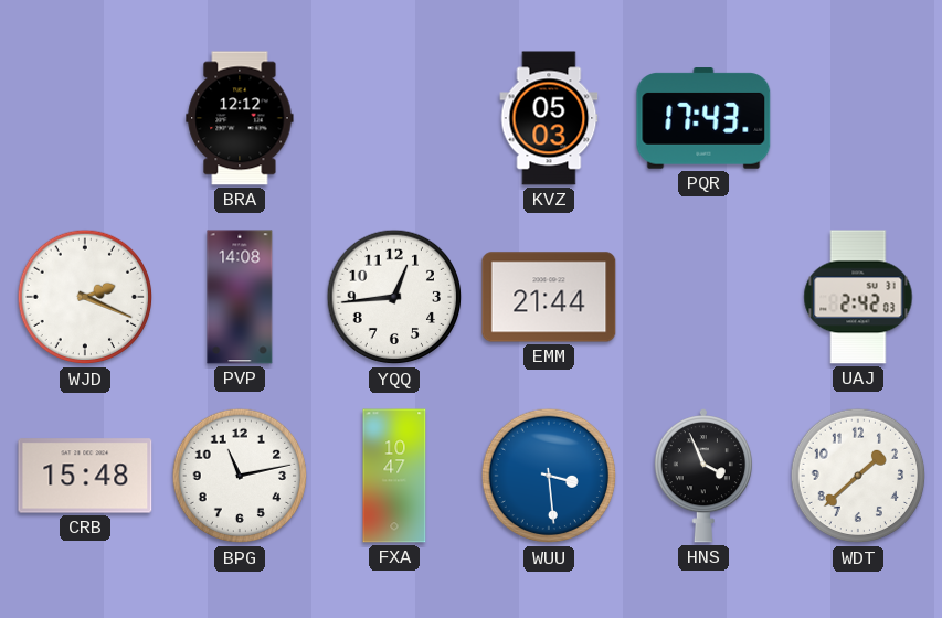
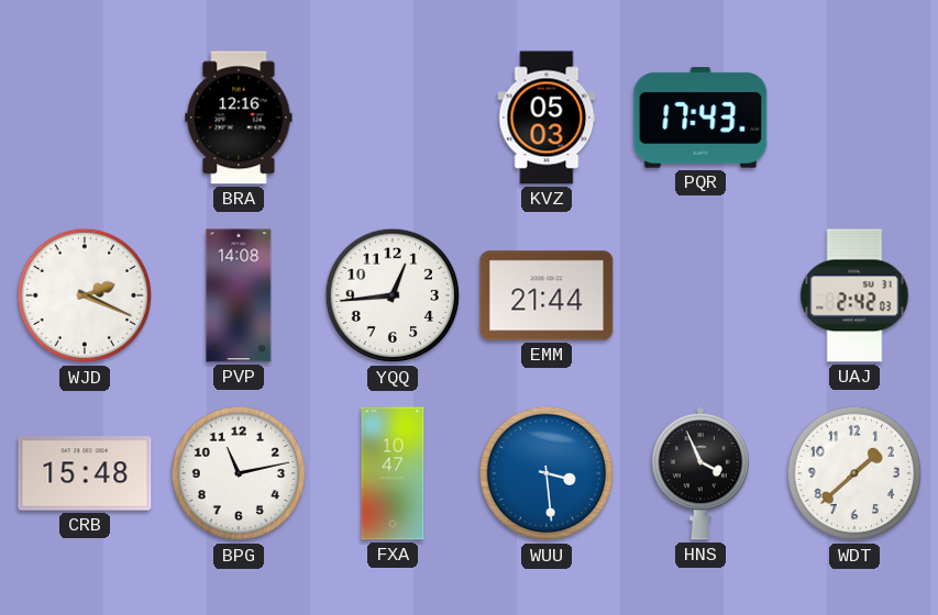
BRA: 12:12 -> 12:16 (239, 118)
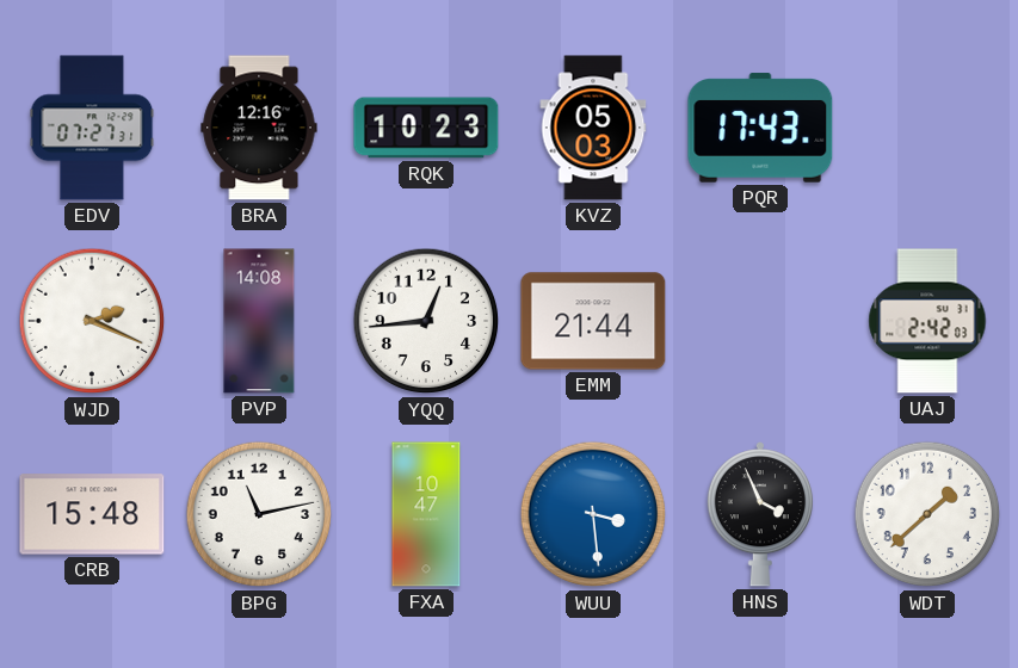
EDV: none -> 07:27 (92, 128)
RQK: none -> 10:23 (426, 128)
